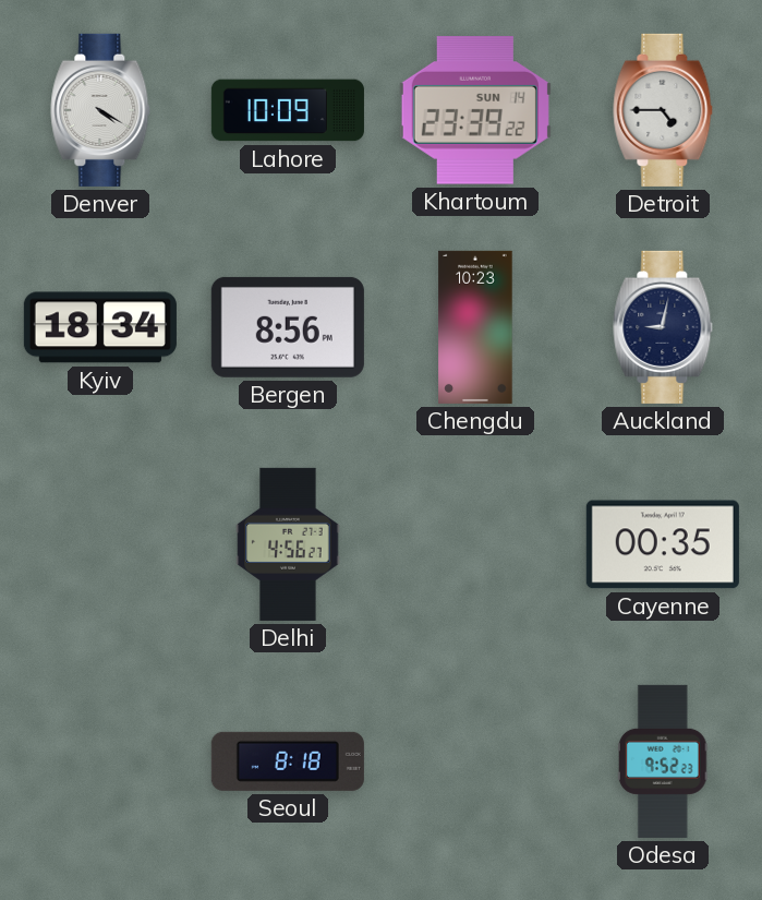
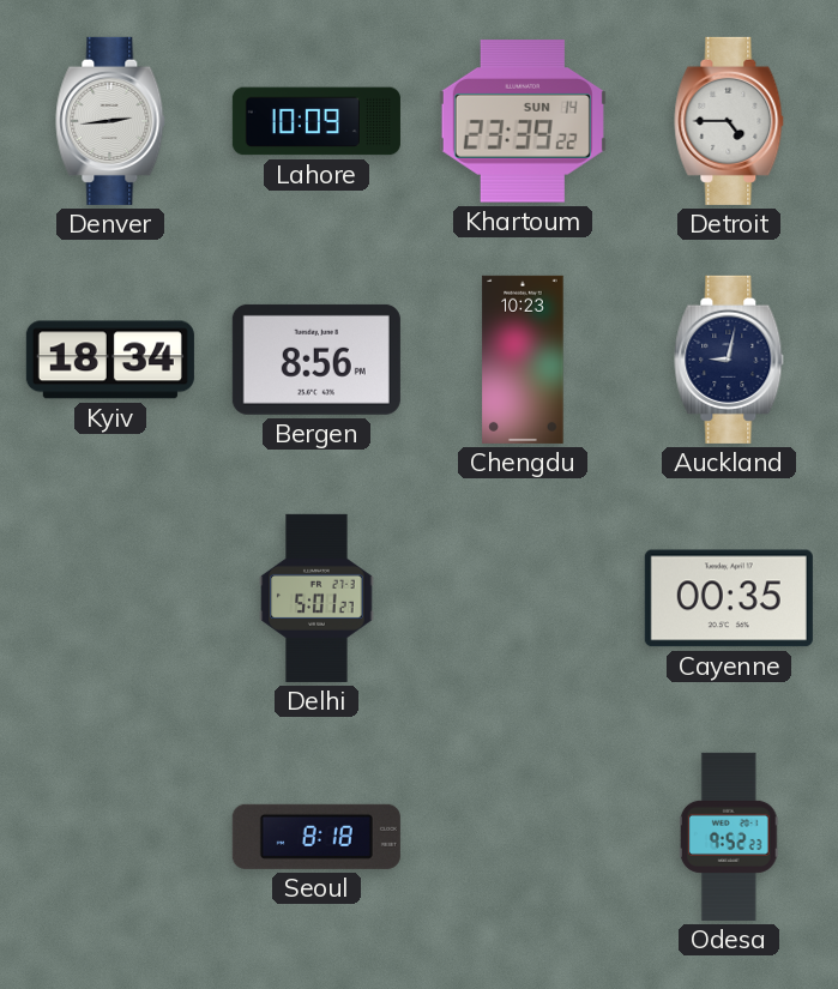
Denver: 4:20 -> 2:44 (110, 121)
Delhi: 4:56 -> 5:01 (316, 598)
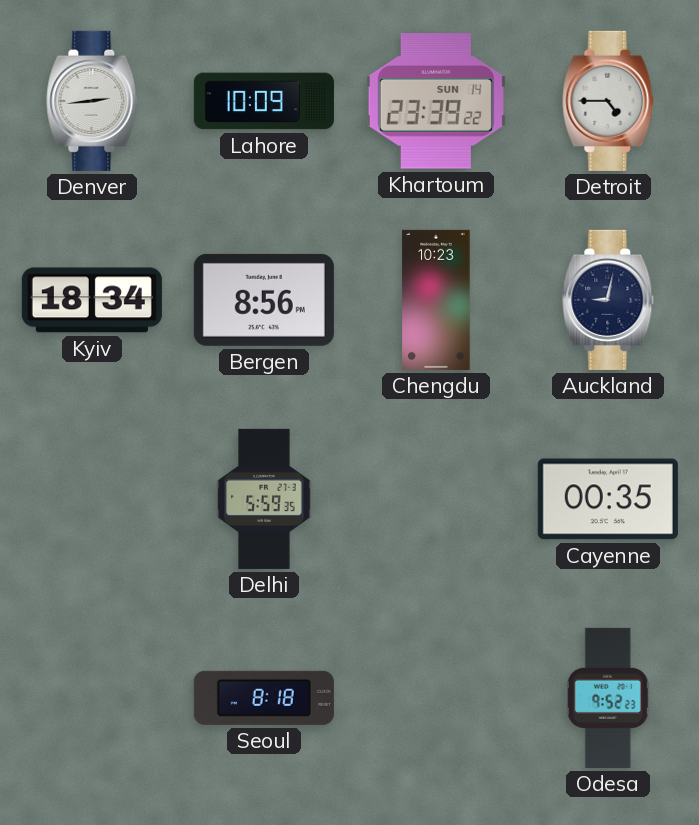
Delhi: 5:01 -> 5:59 (264, 499)
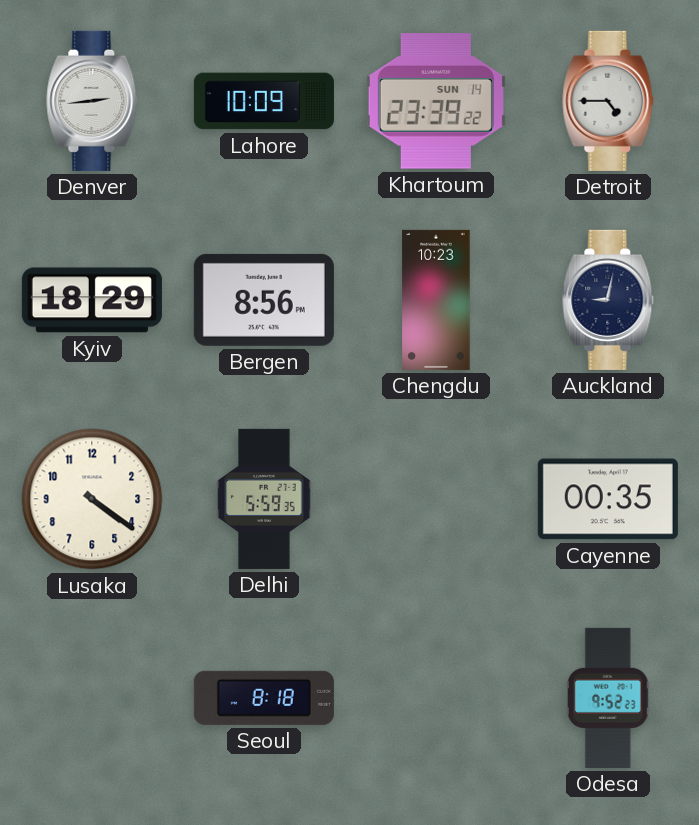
Kyiv: 18:34 -> 18:29 (92, 300)
Lusaka: none -> 4:21 (92, 499)
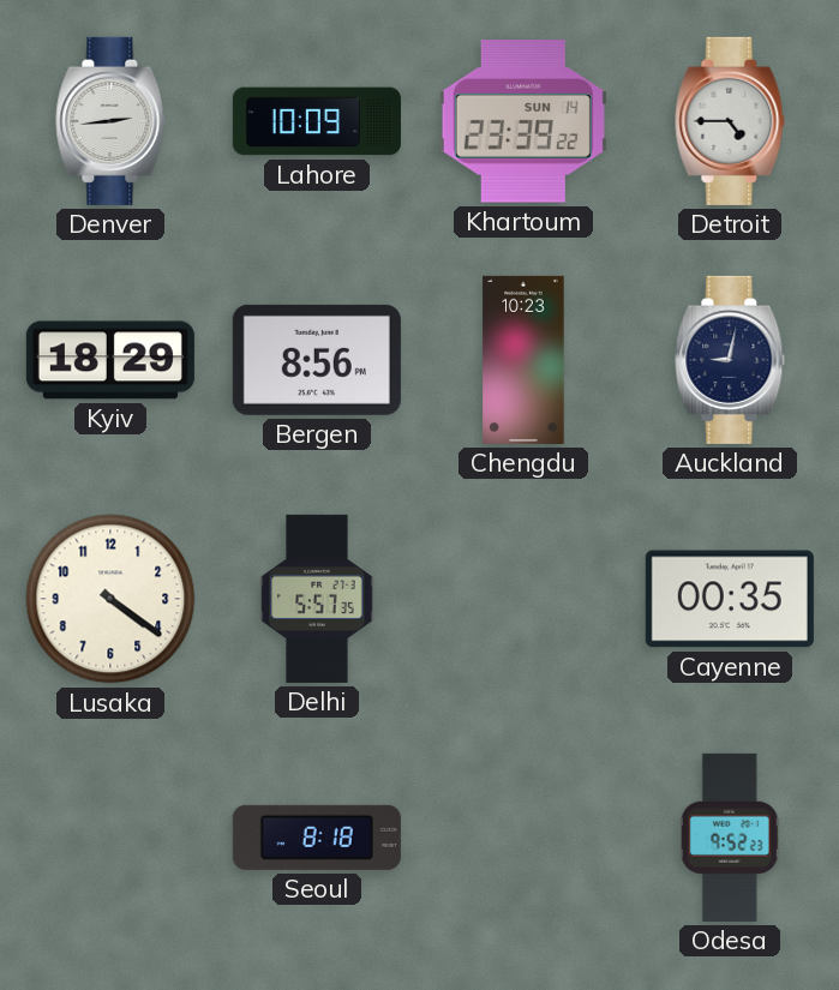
Delhi: 5:59 -> 5:57 (317, 599)
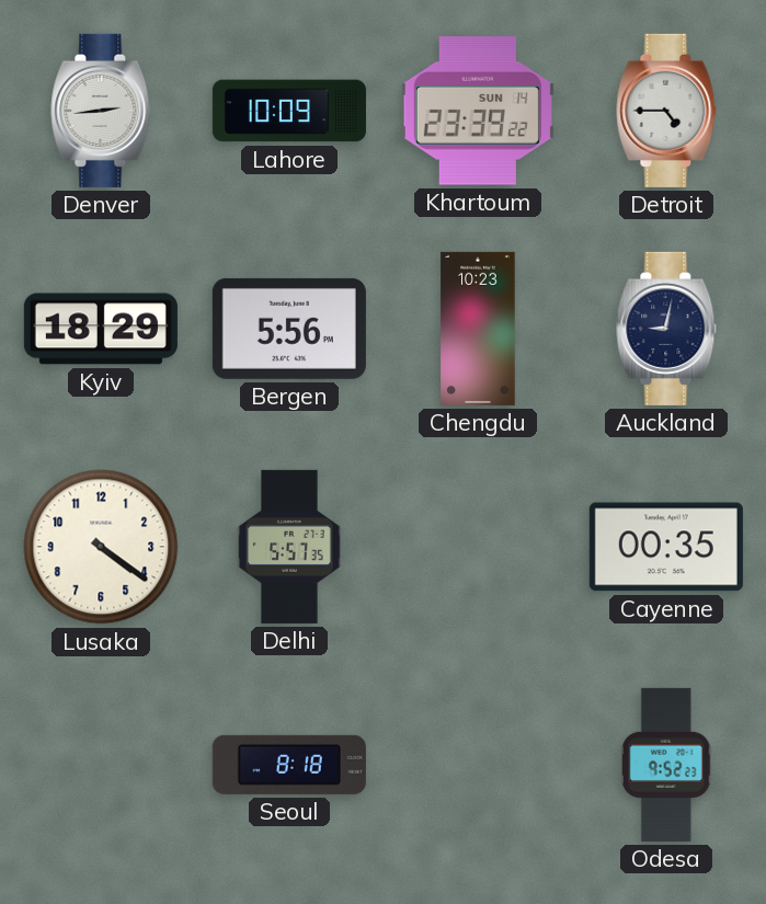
Bergen: 8:56 -> 5:56 (289, 329)
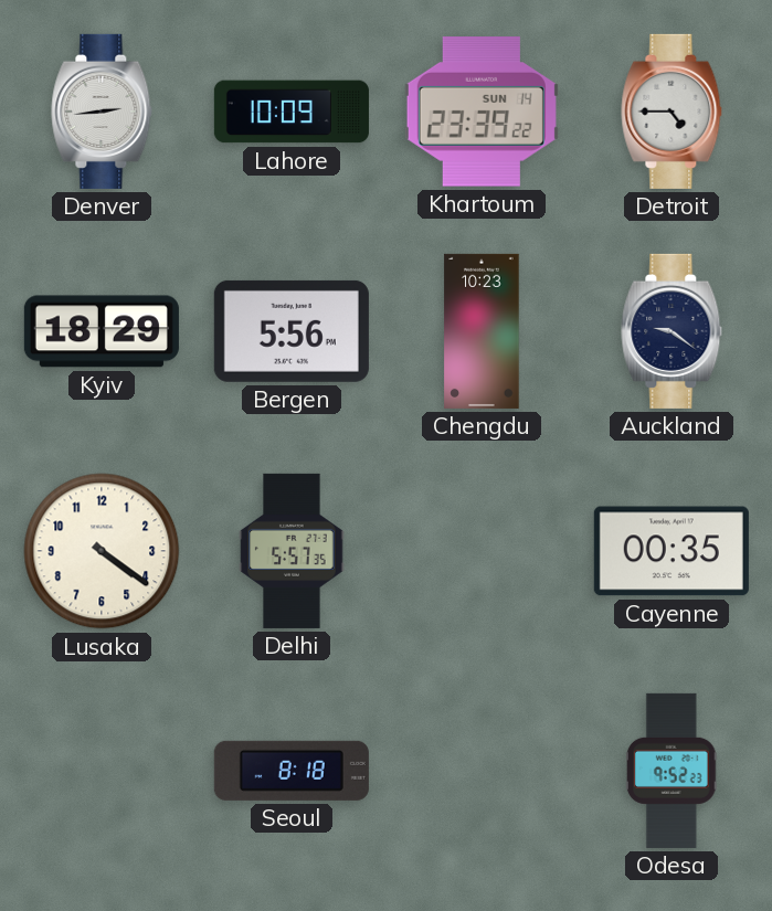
Auckland: 9:02 -> 9:21 (671, 331)
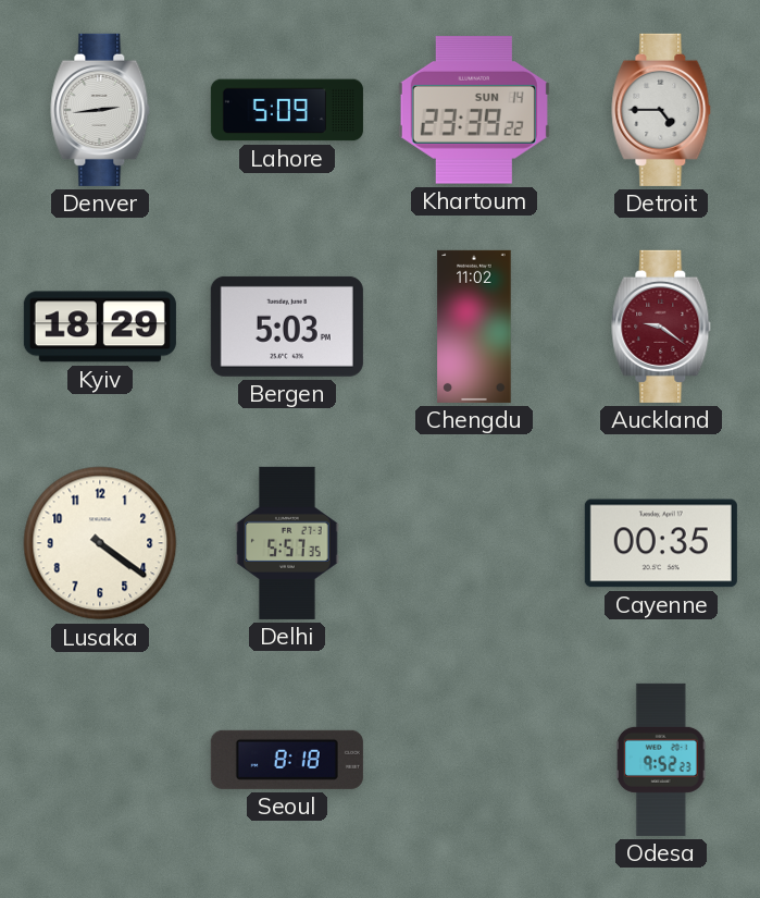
Lahore: 10:09 -> 5:09 (287, 110)
Bergen: 5:56 -> 5:03 (287, 327)
Chengdu: 10:23 -> 11:02 (474, 327)
Auckland dial: navy -> burgundy (661, 327)
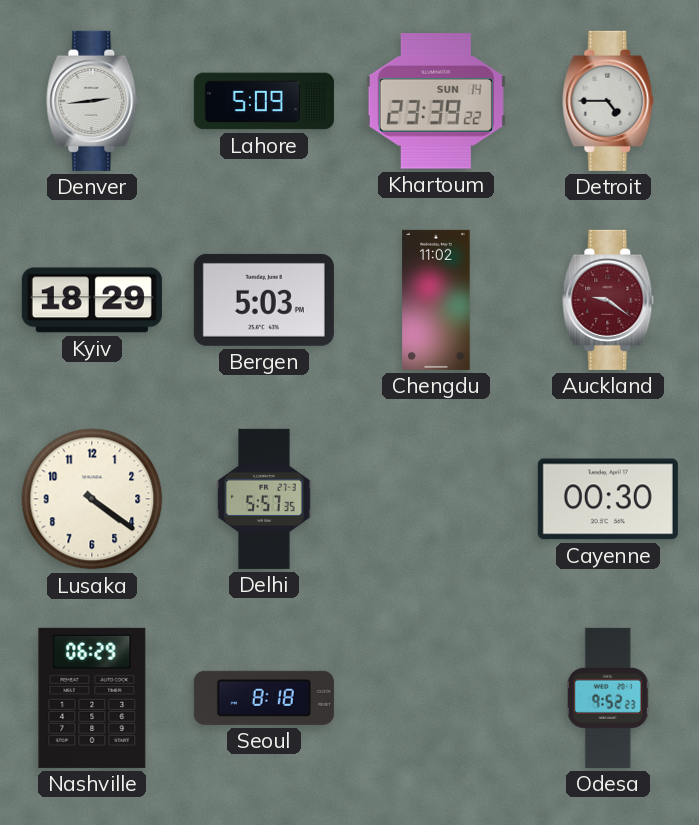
Cayenne: 00:35 -> 00:30 (608, 499)
Nashville: none -> 06:29 (92, 698)
